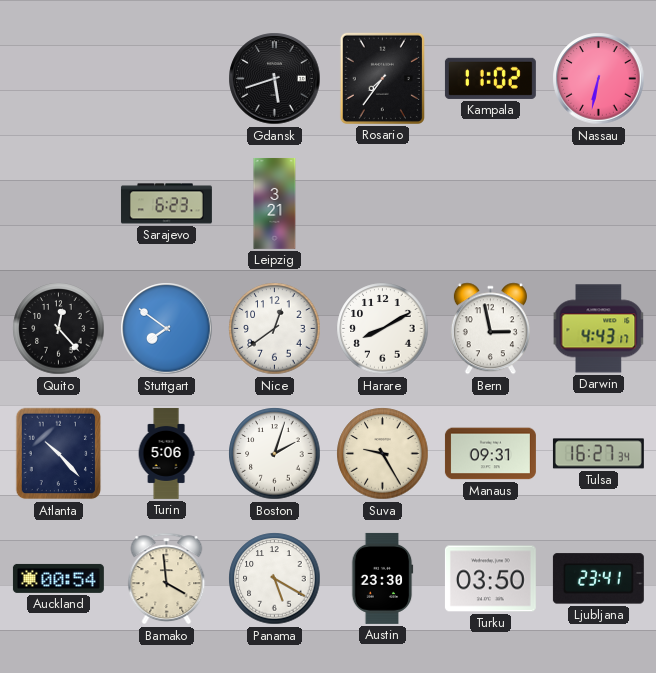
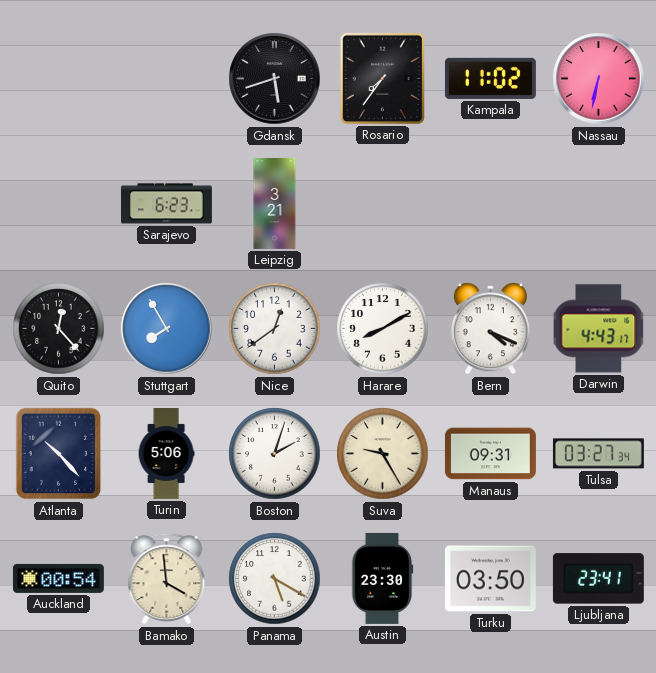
Stuttgart: 7:51 -> 7:55 (167, 329)
Bern: 2:58 -> 4:19 (490, 329)
Tulsa: 16:27 -> 03:27 (598, 454)
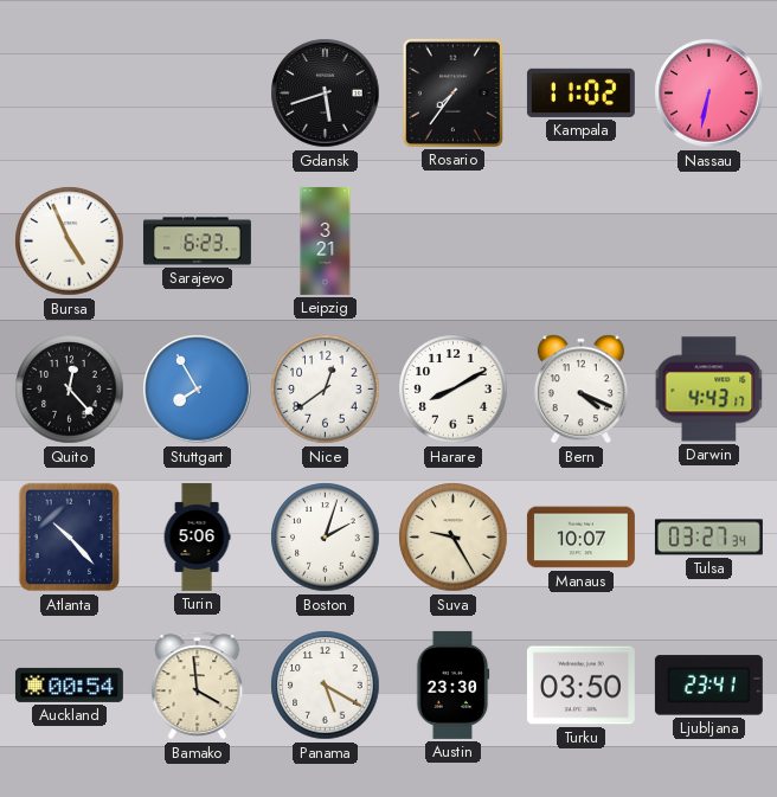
Bursa: none -> 4:56 (70, 242)
Manaus: 09:31 -> 10:07 (580, 538)
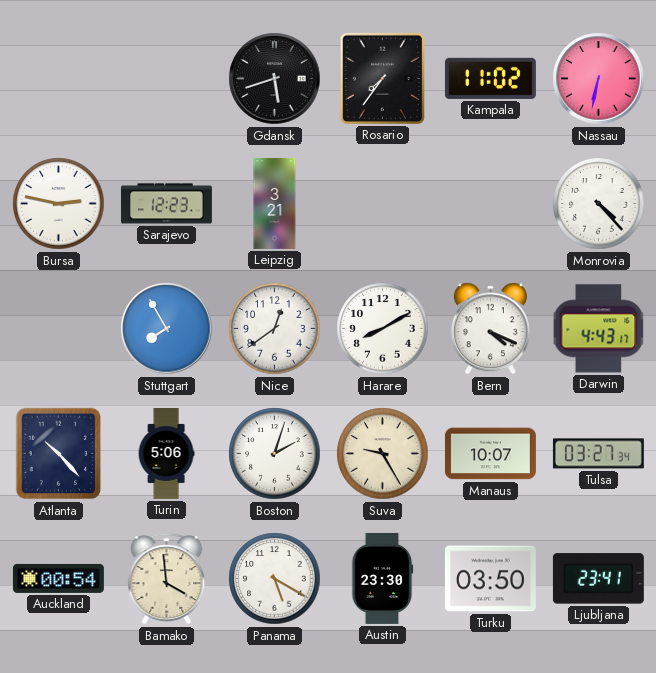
Bursa: 4:56 -> 2:47 (59, 204)
Sarajevo: 6:23 -> 12:23 (166, 204)
Monrovia: none -> 4:23 (599, 204)
Quito: 12:23 -> none (70, 390)
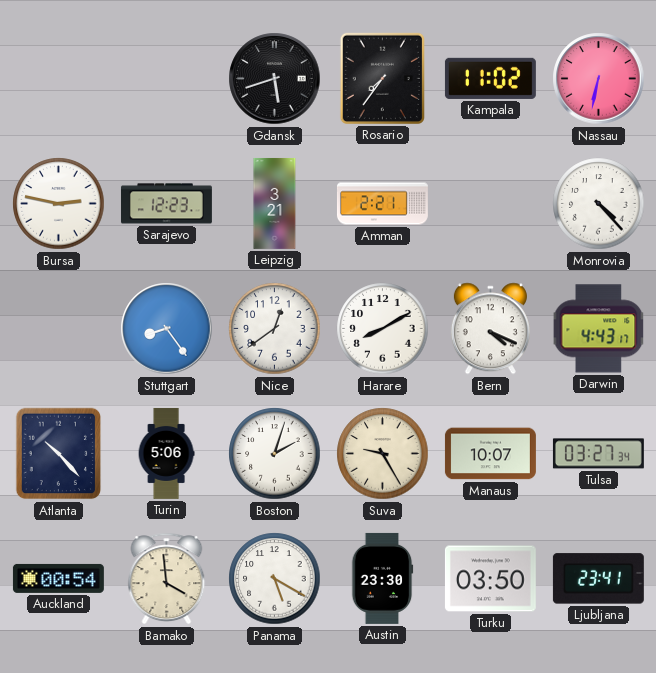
Amman: none -> 2:21 (382, 204)
Stuttgart: 7:55 -> 8:24 (167, 329)
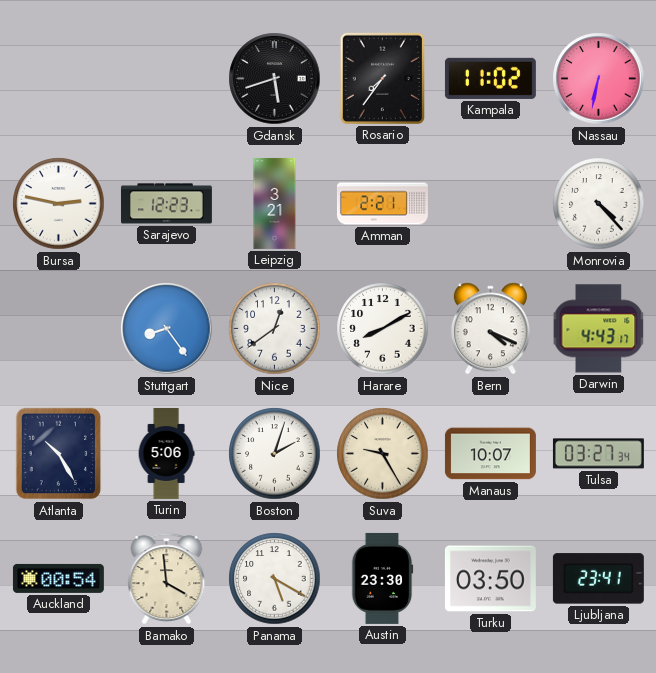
Atlanta: 10:23 -> 10:25 (59, 454)
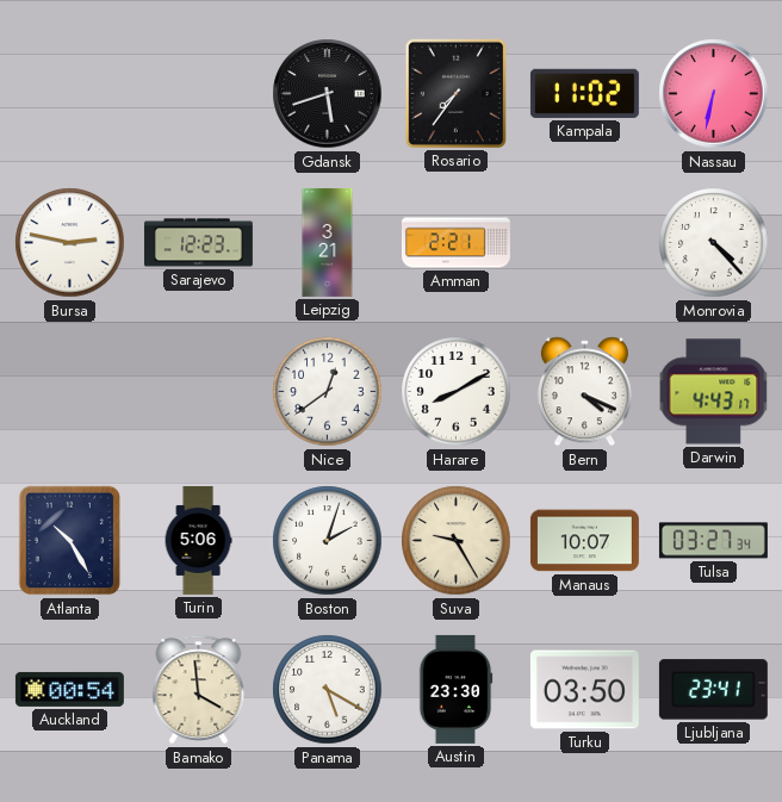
Stuttgart: 8:24 -> none (167, 329)
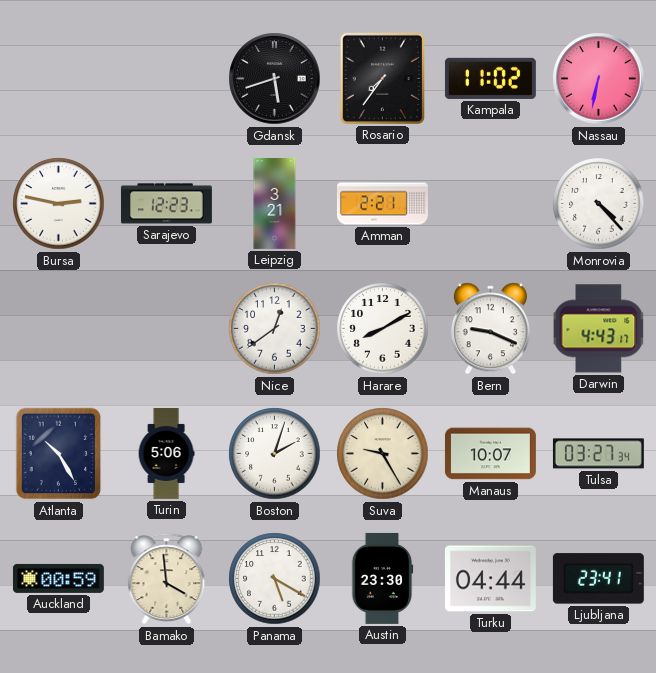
Bern: 4:19 -> 9:19 (490, 329)
Auckland: 00:54 -> 00:59 (58, 578)
Turku: 03:50 -> 04:44 (490, 579)
